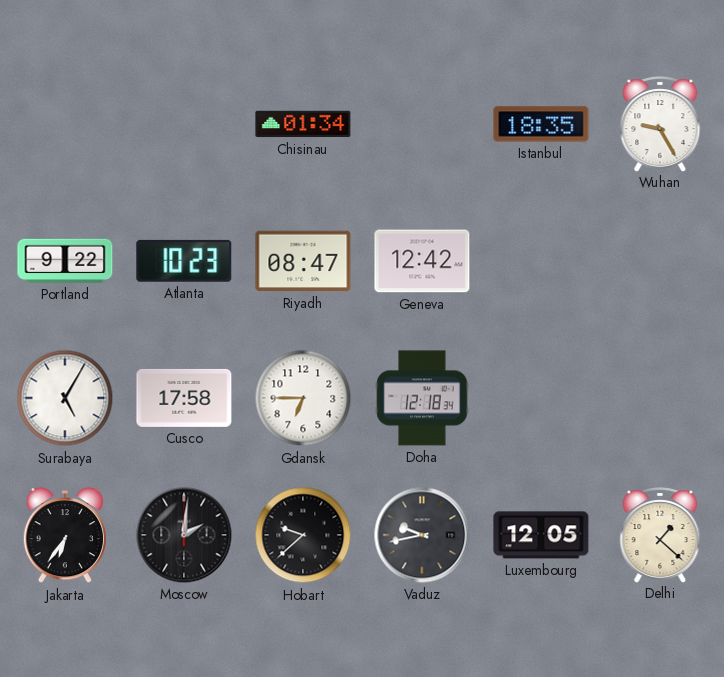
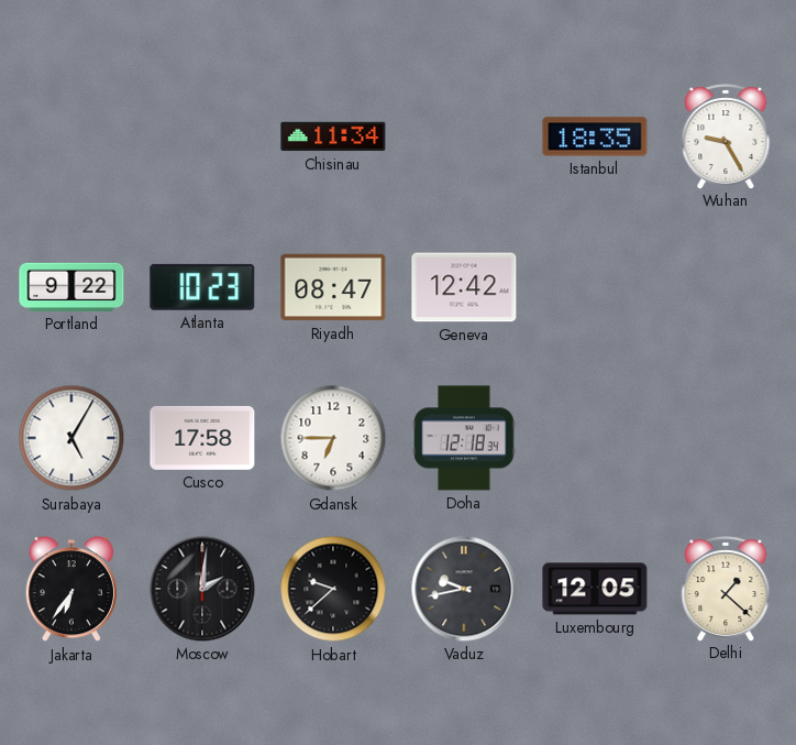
Chisinau: 01:34 -> 11:34 (333, 136)
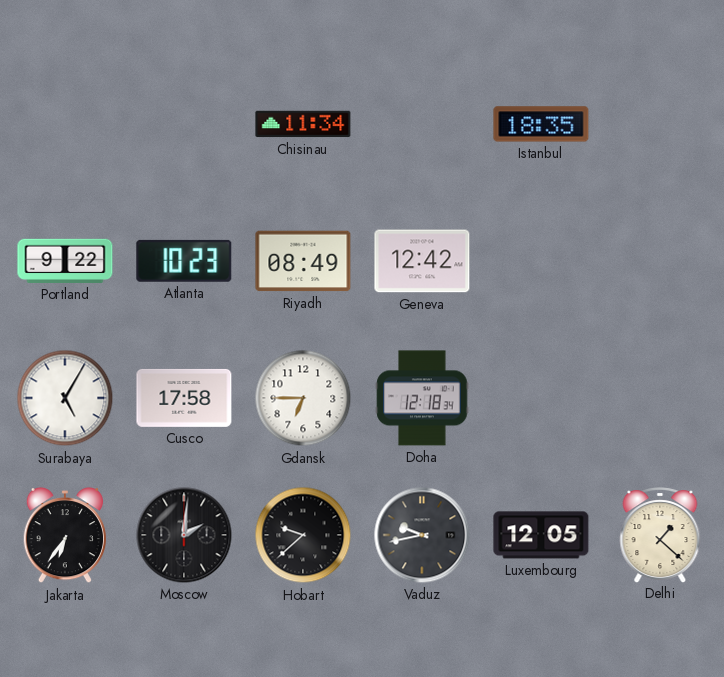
Wuhan: 9:25 -> none (726, 136)
Riyadh: 08:47 -> 08:49 (303, 261)
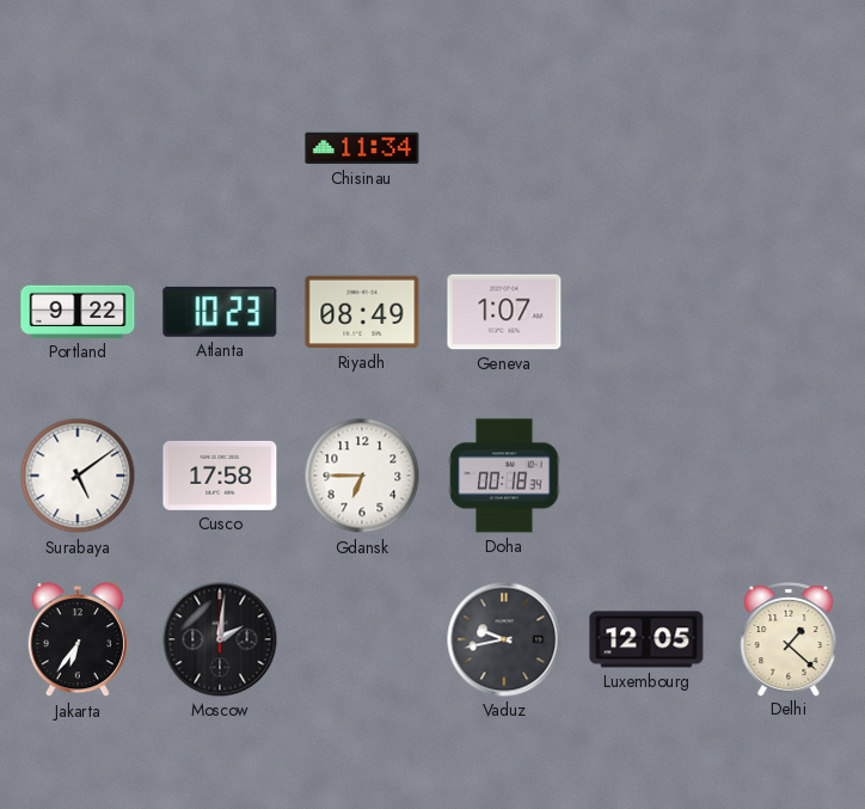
Istanbul: 18:35 -> none (541, 124)
Geneva: 12:42 -> 1:07 (504, 312)
Surabaya: 5:05 -> 5:09 (78, 476)
Doha: 12:18 -> 00:18 (504, 476)
Hobart: 9:38 -> none (303, 535)
